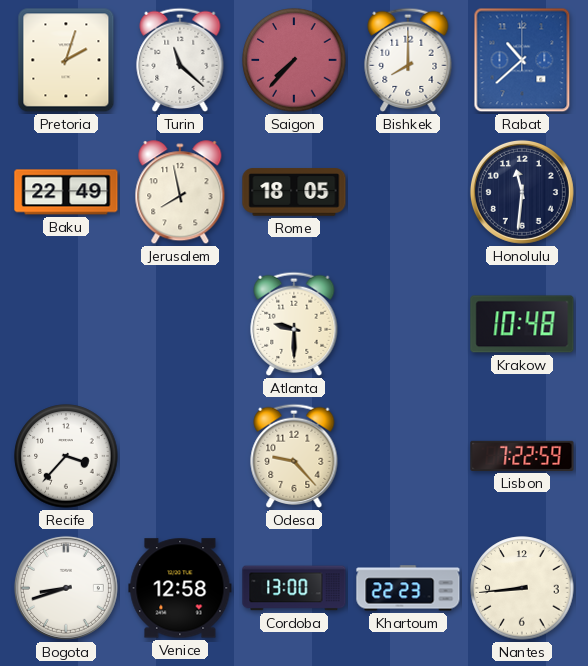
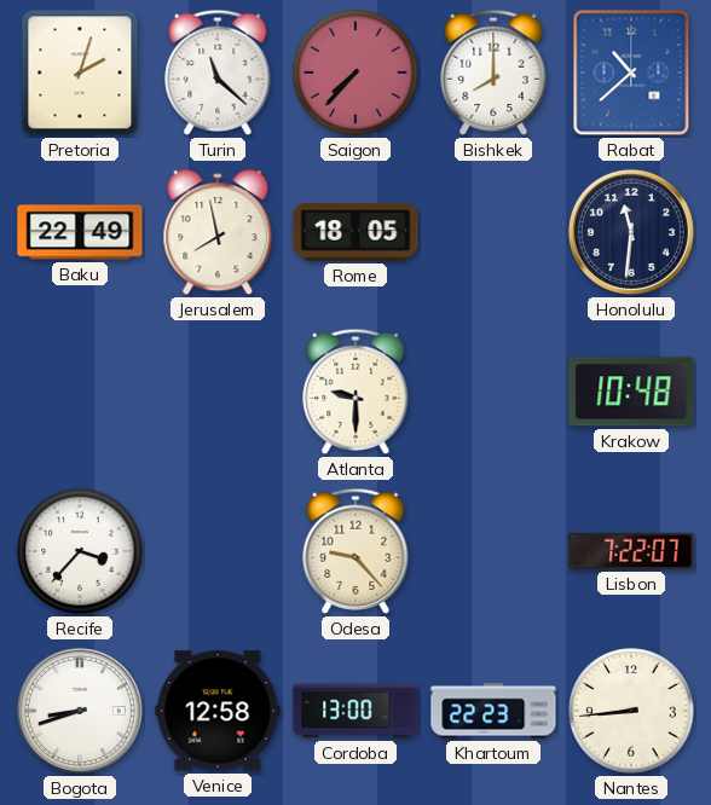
Lisbon: 7:22:59 -> 7:22:07 (631, 551)
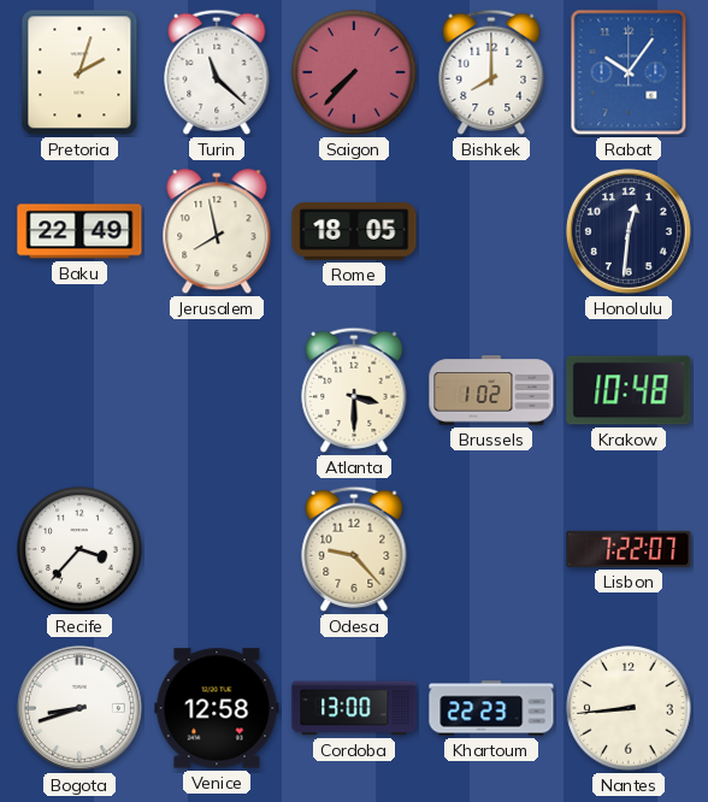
Rabat: 10:38 -> 10:06 (629, 72)
Honolulu: 11:31 -> 12:31 (629, 231)
Atlanta: 9:30 -> 3:30 (354, 390)
Brussels: none -> 1:02 (491, 390)
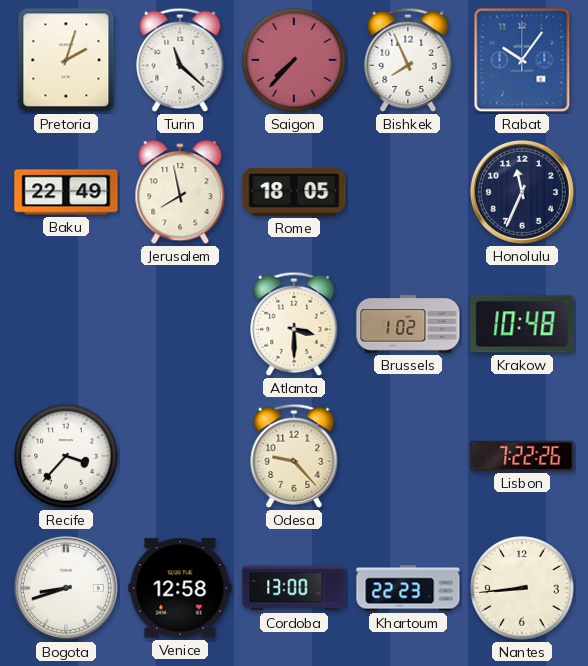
Bishkek: 8:00 -> 7:56 (408, 60)
Honolulu: 12:31 -> 11:34 (522, 192)
Lisbon: 7:22:07 -> 7:22:26 (522, 456)
